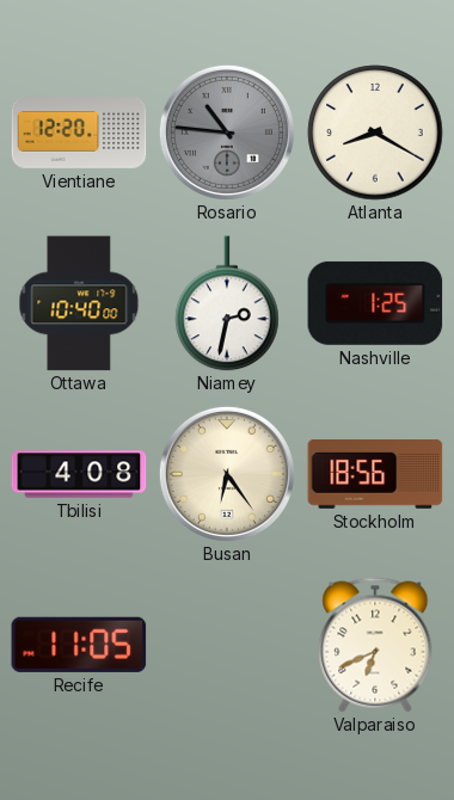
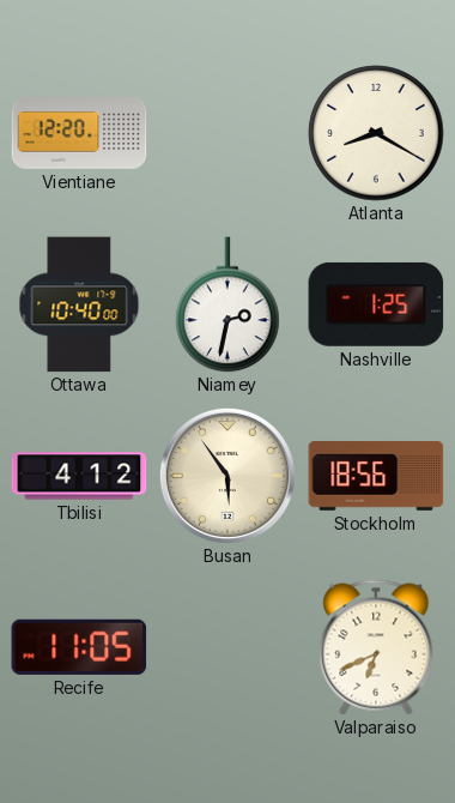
Rosario: 10:46 -> none (227, 133)
Tbilisi: 4:08 -> 4:12 (79, 476)
Busan: 6:24 -> 5:54 (227, 476)
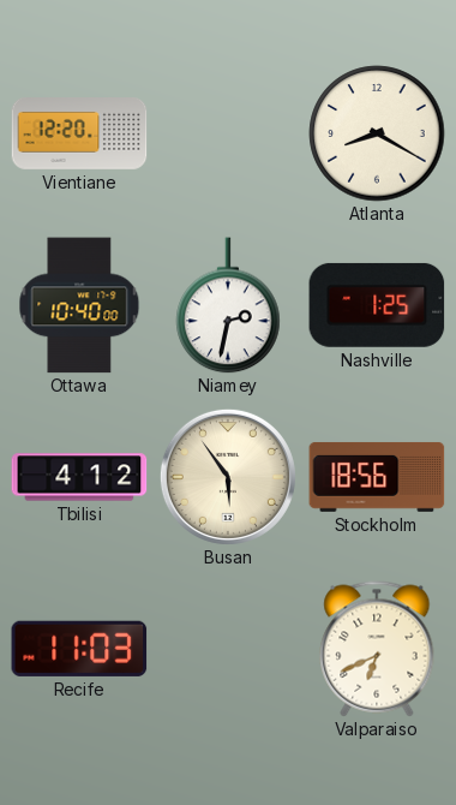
Recife: 11:05 -> 11:03 (79, 649)
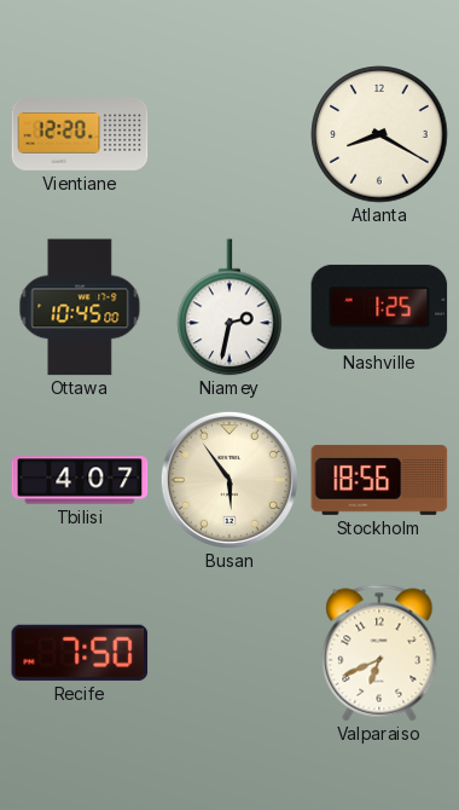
Ottawa: 10:40 -> 10:45 (80, 307)
Tbilisi: 4:12 -> 4:07 (80, 480)
Recife: 11:03 -> 7:50 (80, 653)
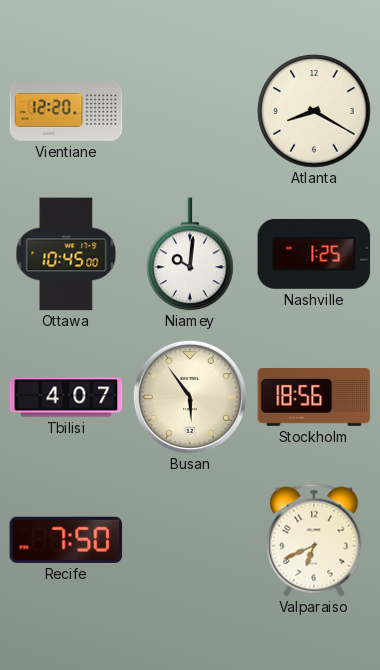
Niamey: 2:32 -> 10:01 (190, 254)
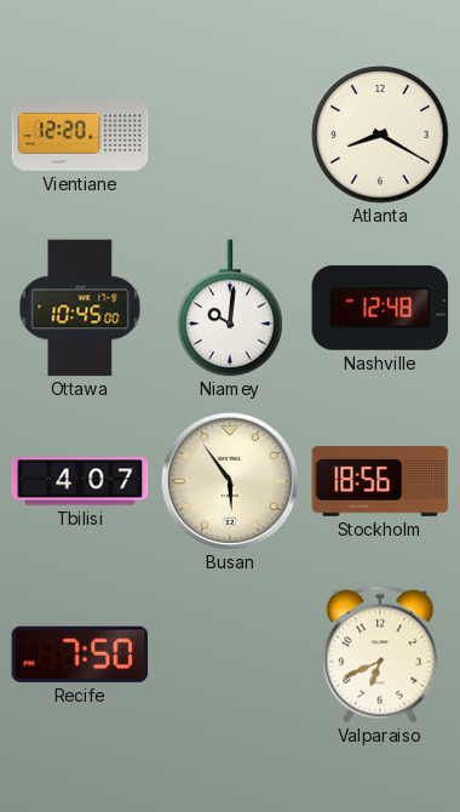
Nashville: 1:25 -> 12:48 (380, 308)
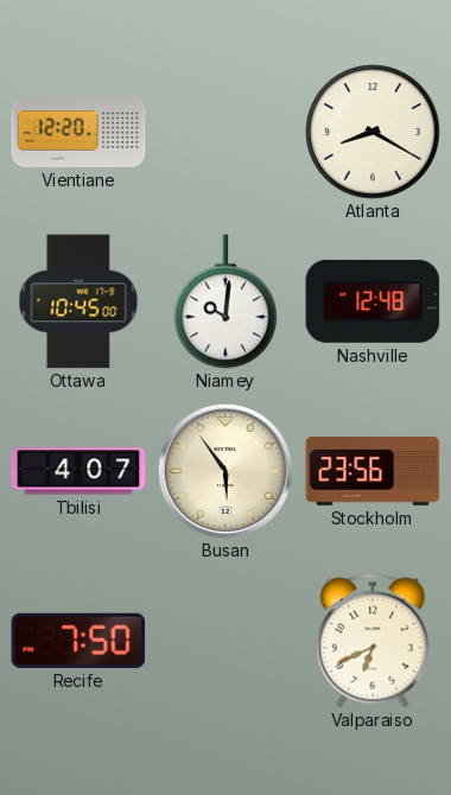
Stockholm: 18:56 -> 23:56 (373, 471)
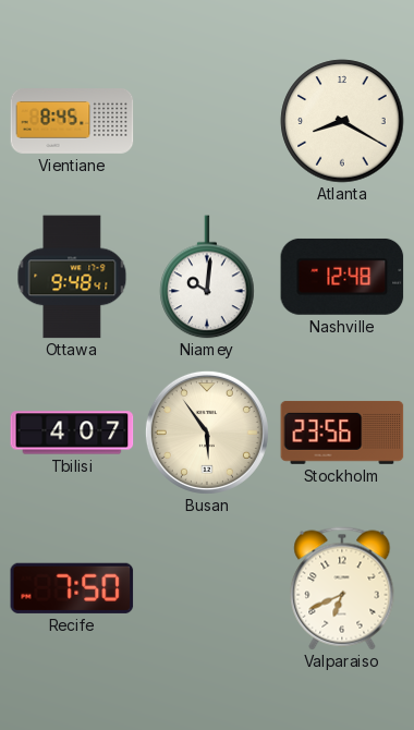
Vientiane: 12:20 -> 8:45 (72, 122)
Ottawa: 10:45 -> 9:48 (72, 277)
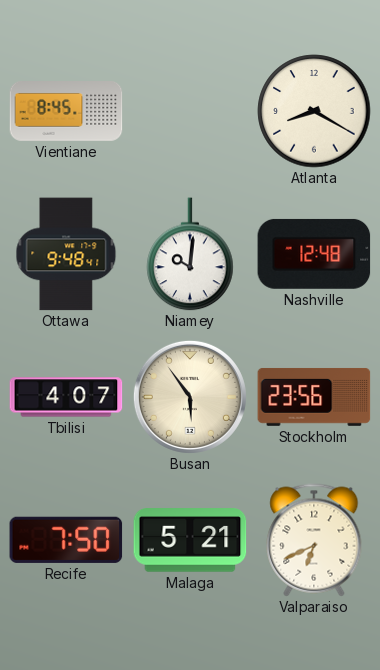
Malaga: none -> 5:21 (190, 540)
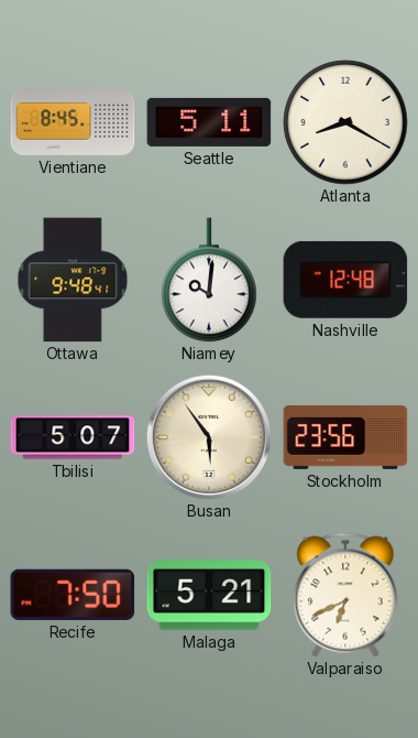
Seattle: none -> 5:11 (209, 122)
Tbilisi: 4:07 -> 5:07 (73, 437)
